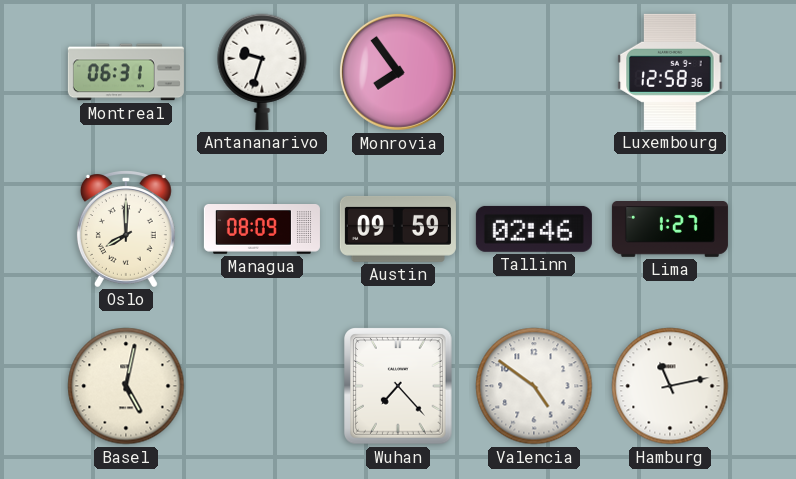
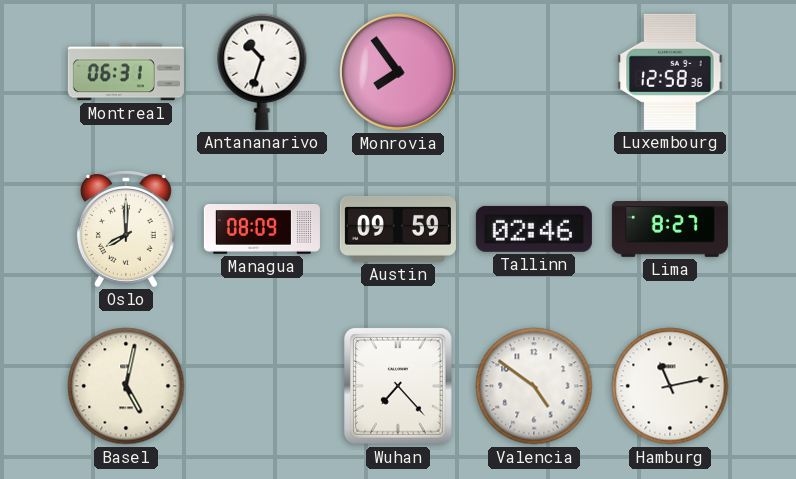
Antananarivo: 9:33 -> 10:33 (262, 72)
Lima: 1:27 -> 8:27 (670, 230)
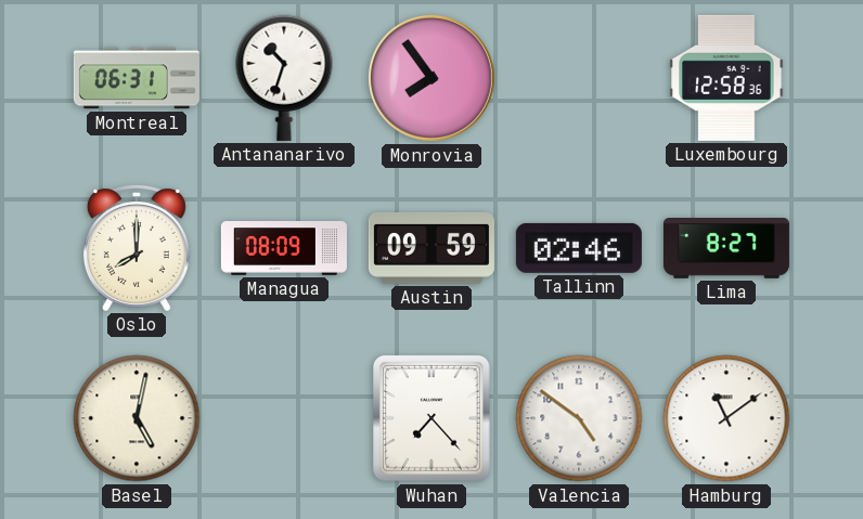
Hamburg: 11:13 -> 11:09 (726, 418)
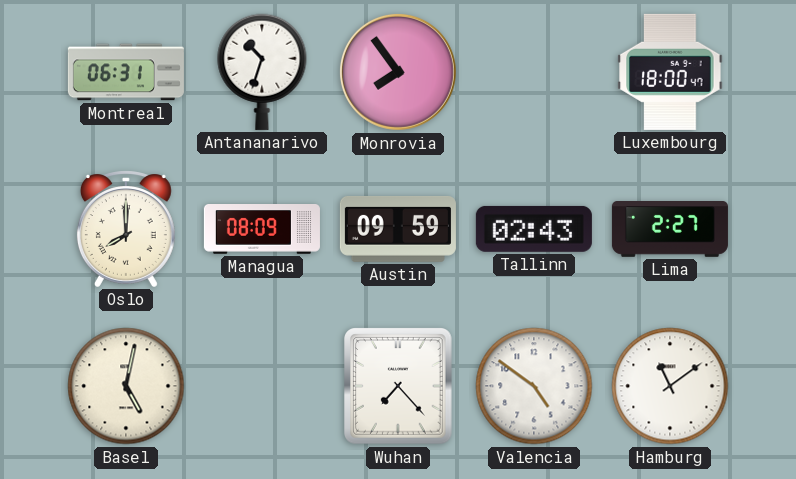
Luxembourg: 12:58 -> 18:00 (670, 72)
Tallinn: 02:46 -> 02:43 (534, 229)
Lima: 8:27 -> 2:27 (670, 230)
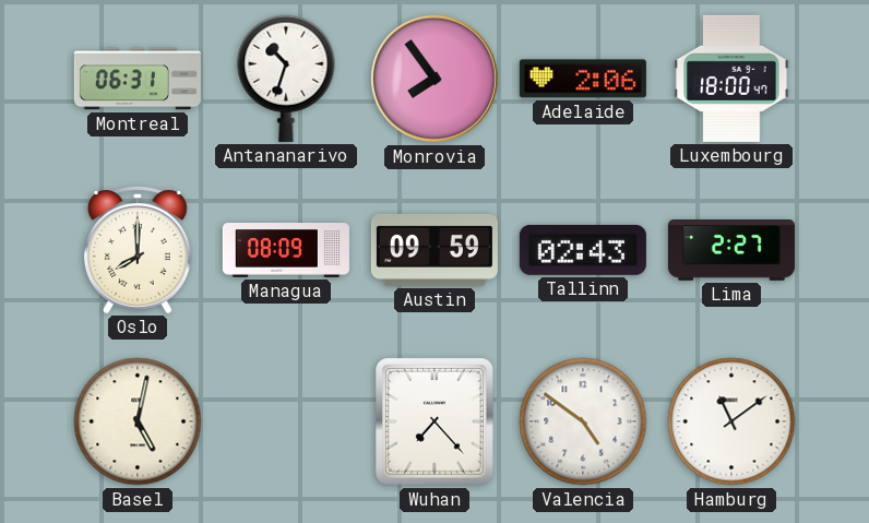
Adelaide: none -> 2:06 (583, 79)
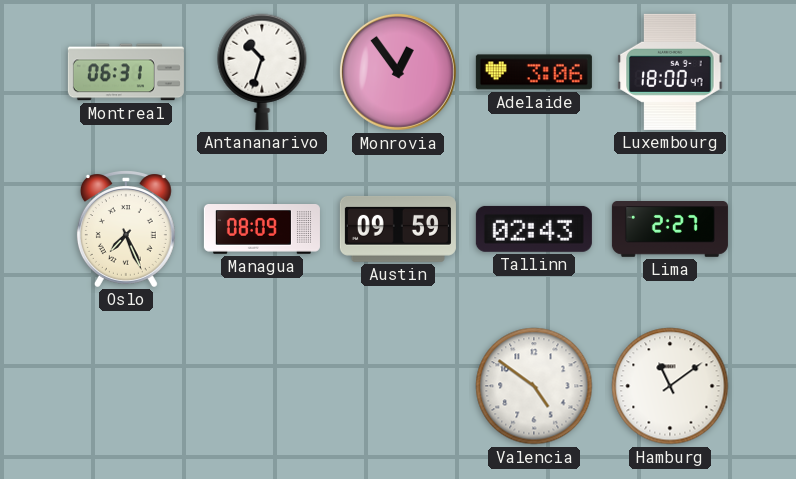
Monrovia: 7:54 -> 12:54 (398, 72)
Adelaide: 2:06 -> 3:06 (534, 72)
Oslo: 8:00 -> 7:26 (126, 229)
Basel: 5:02 -> none (138, 421)
Wuhan: 7:23 -> none (436, 421)
